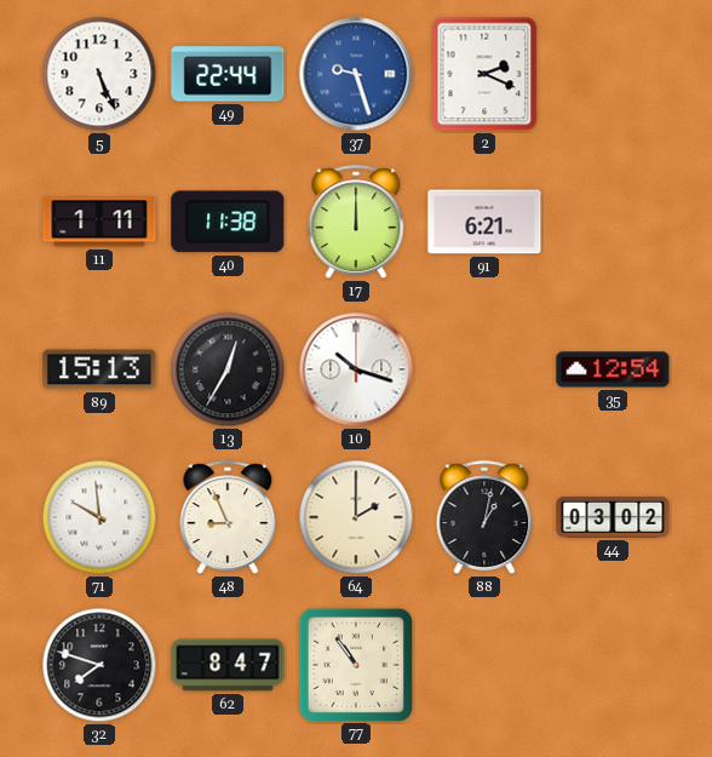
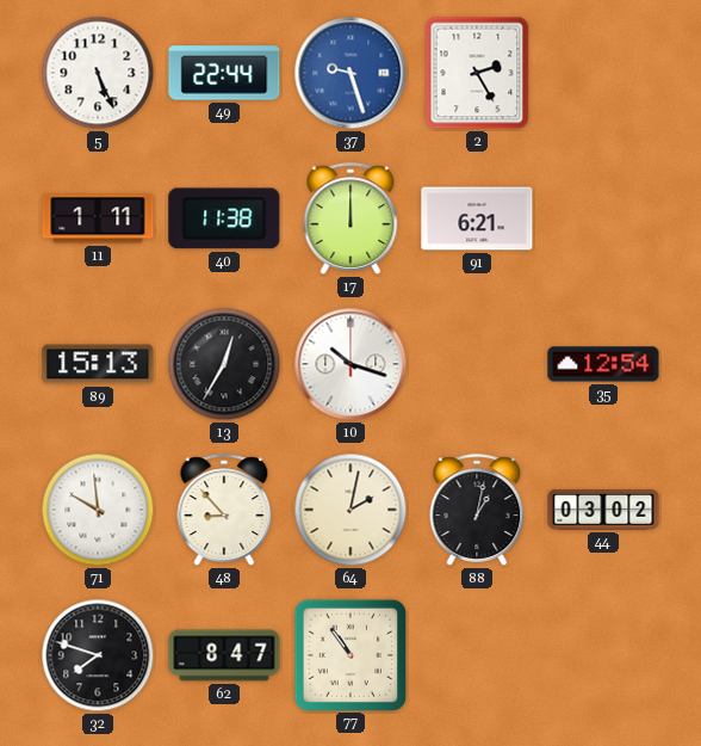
2: 2:19 -> 2:25 (477, 73)
48: 8:56 -> 8:53 (224, 510)
64: 2:00 -> 2:02 (350, 510)
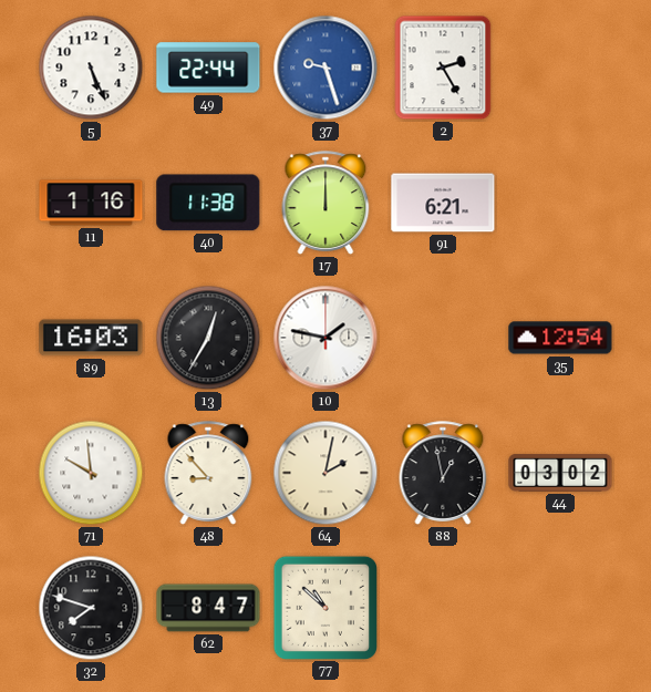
11: 1:11 -> 1:16 (91, 203)
89: 15:13 -> 16:03 (91, 338)
10: 10:18 -> 1:47 (325, 338)
88: 1:02 -> 12:58 (443, 473)
77: 10:54 -> 10:52 (324, 607)
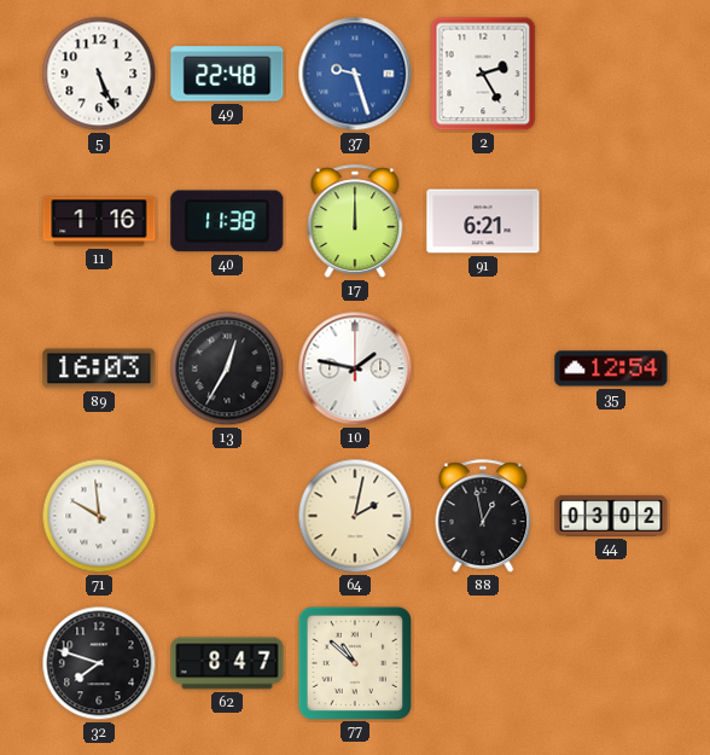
49: 22:44 -> 22:48 (227, 74)
48: 8:53 -> none (208, 473)
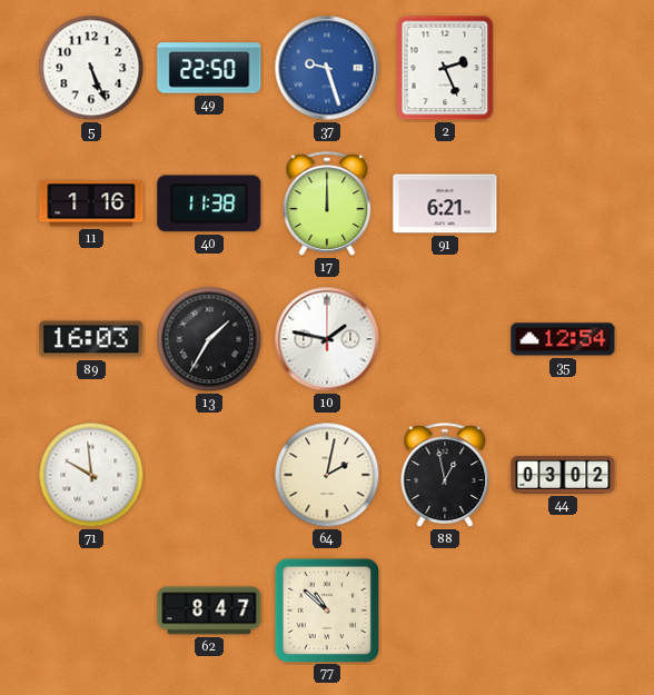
49: 22:48 -> 22:50 (209, 68)
2: 2:25 -> 2:26 (445, 68)
13: 12:35 -> 1:35 (209, 339)
32: 7:48 -> none (99, 663)
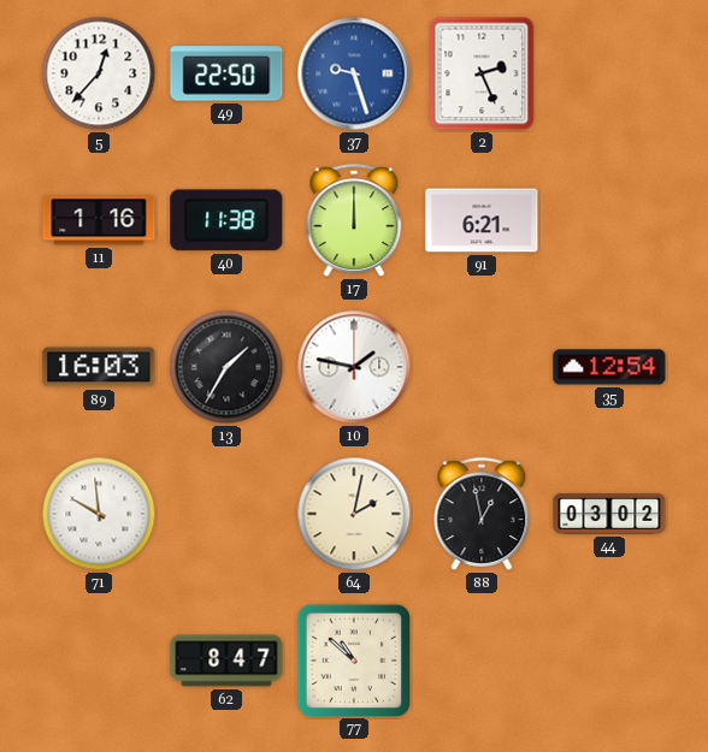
5: 5:26 -> 12:37 (99, 73)
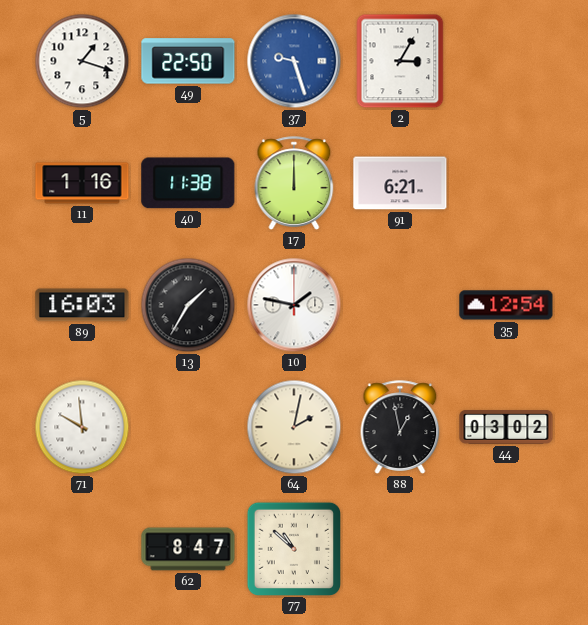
5: 12:37 -> 1:18 (82, 61)
2: 2:26 -> 3:05 (400, 61)
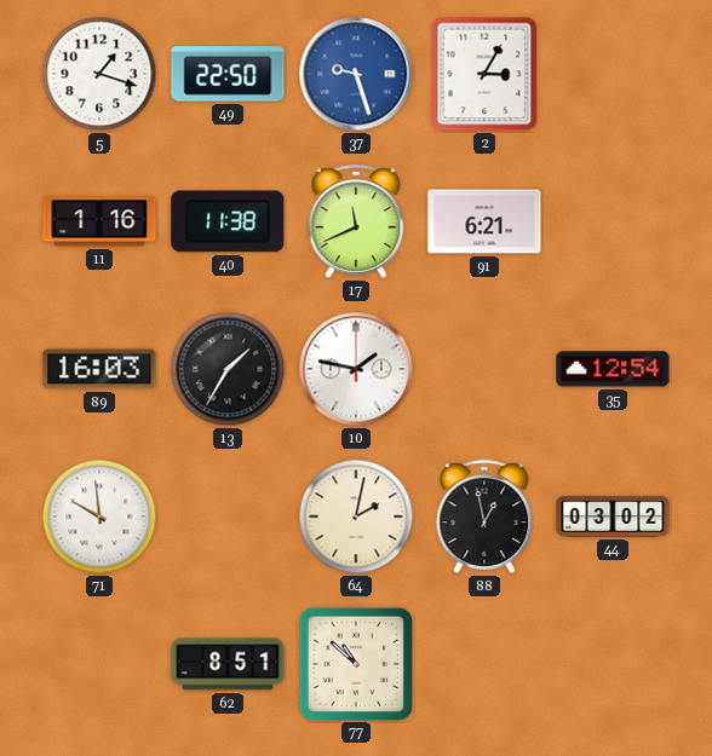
17: 12:00 -> 11:41 (356, 221)
62: 8:47 -> 8:51 (228, 664)
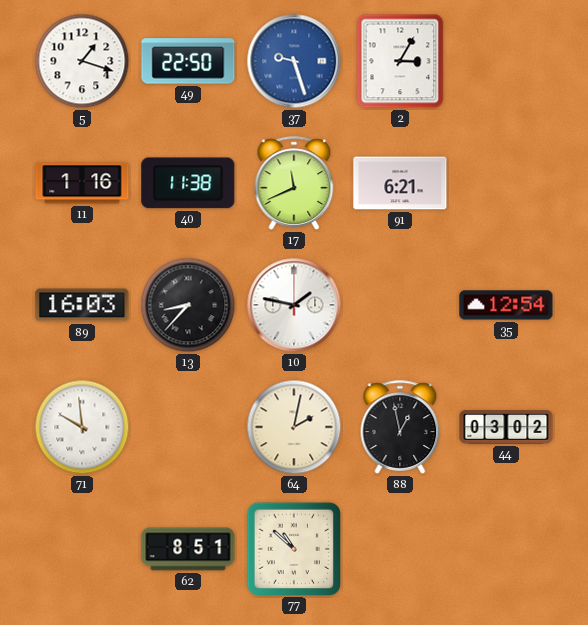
13: 1:35 -> 8:37 (188, 305)
